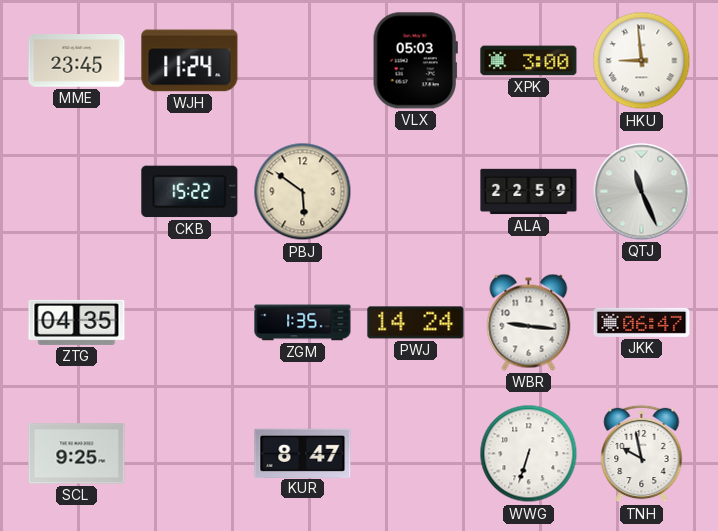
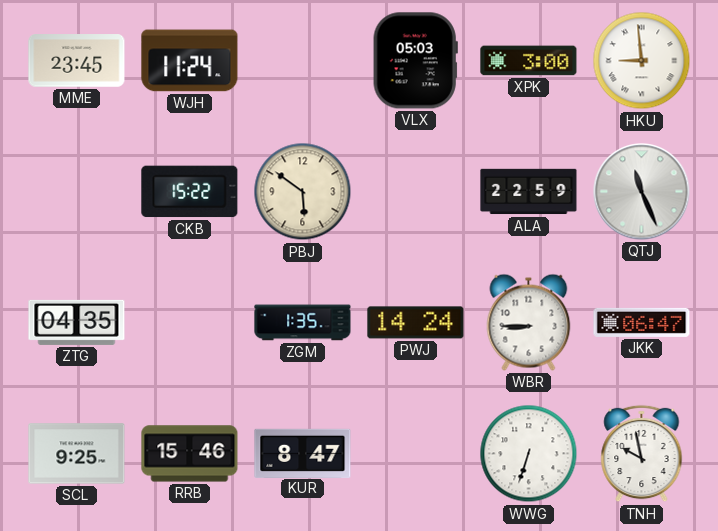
WBR: 9:16 -> 8:45 (529, 322)
RRB: none -> 15:46 (190, 454)
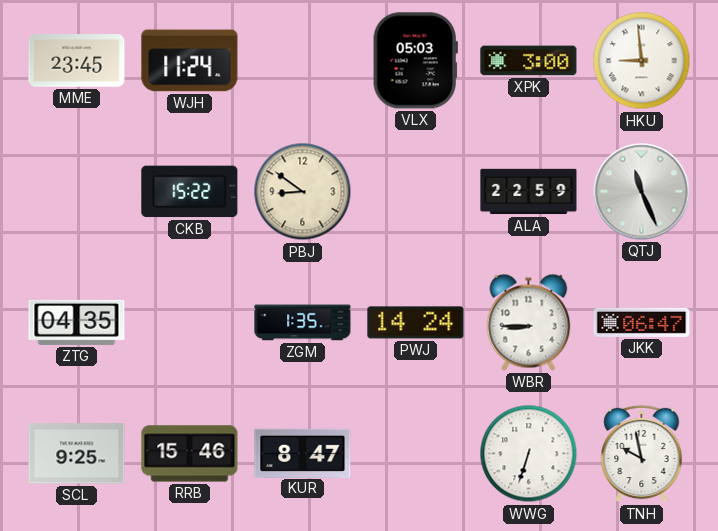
PBJ: 5:51 -> 8:51 (303, 192)
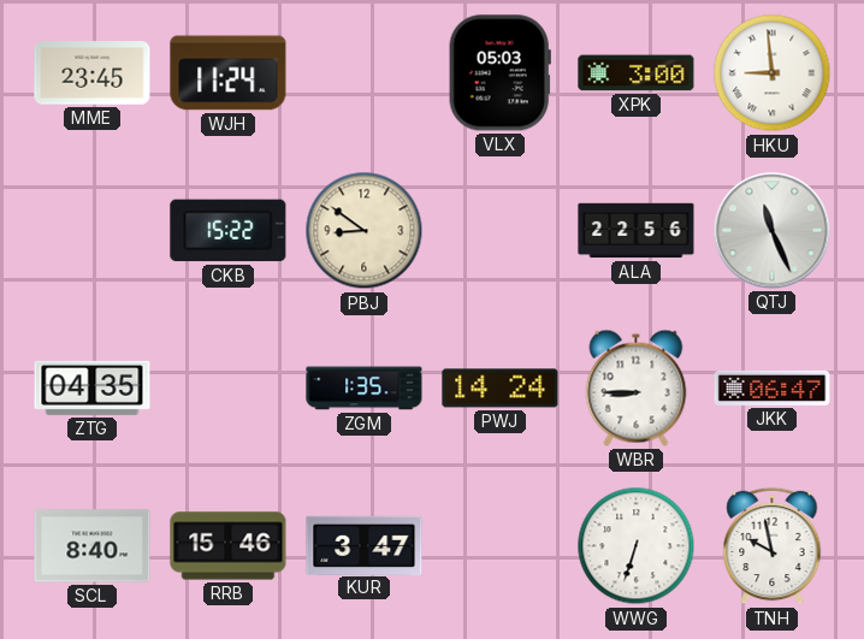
ALA: 22:59 -> 22:56 (637, 231)
SCL: 9:25 -> 8:40 (93, 546)
KUR: 8:47 -> 3:47 (365, 545)
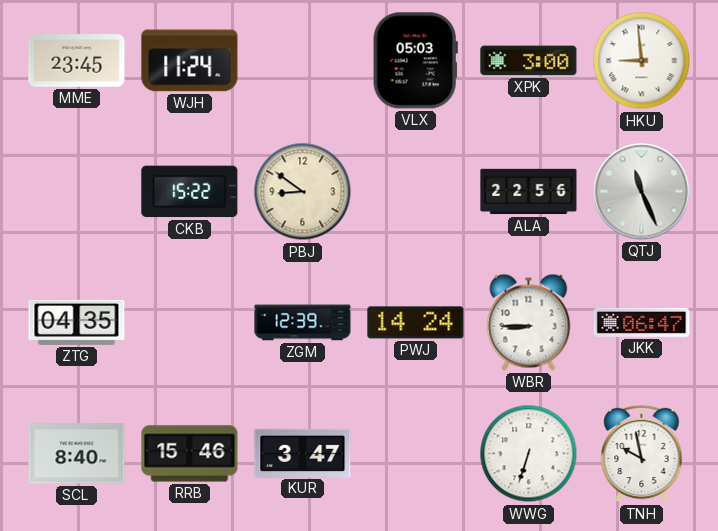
ZGM: 1:35 -> 12:39 (303, 323)
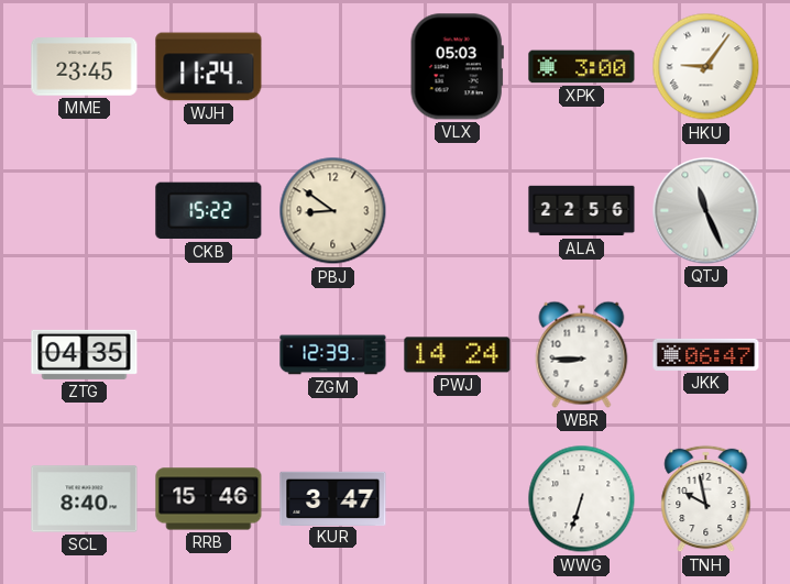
HKU: 8:59 -> 9:06 (706, 67)
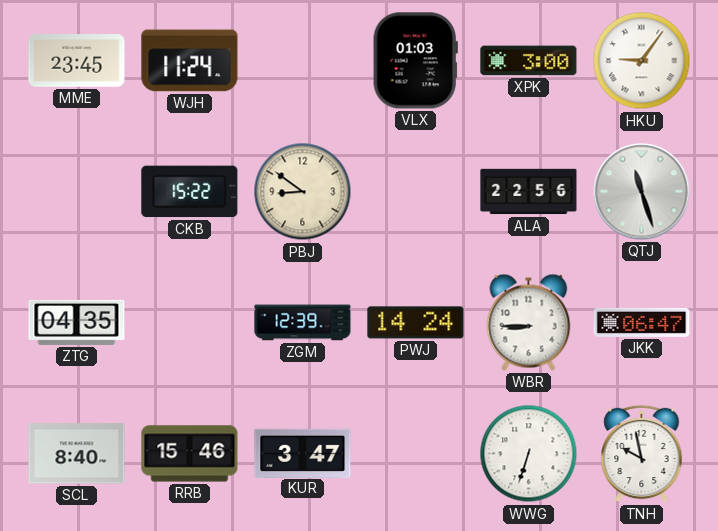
VLX: 05:03 -> 01:03 (415, 61)
QTJ: 11:26 -> 11:27 (642, 192)
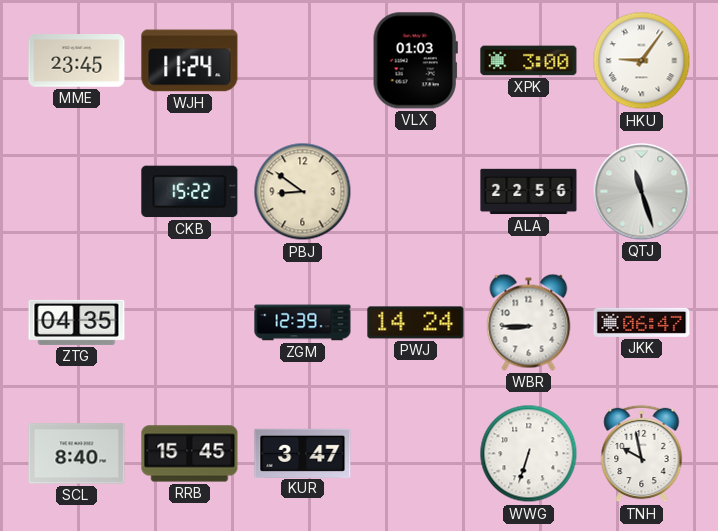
RRB: 15:46 -> 15:45 (190, 454)
